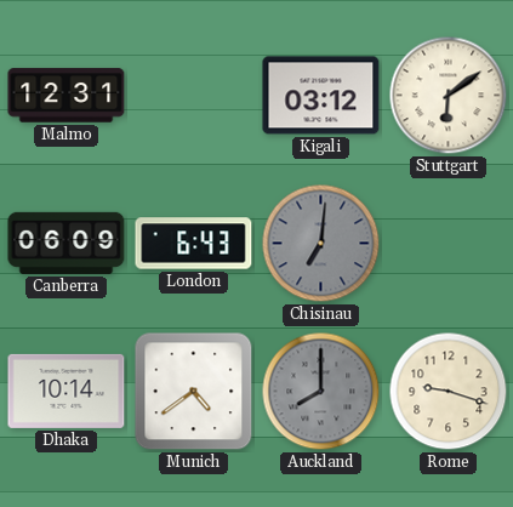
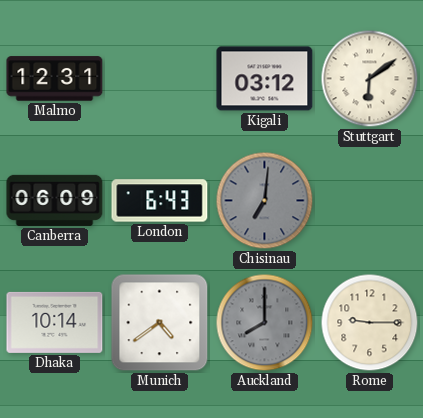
Rome: 9:18 -> 9:15 (370, 323)
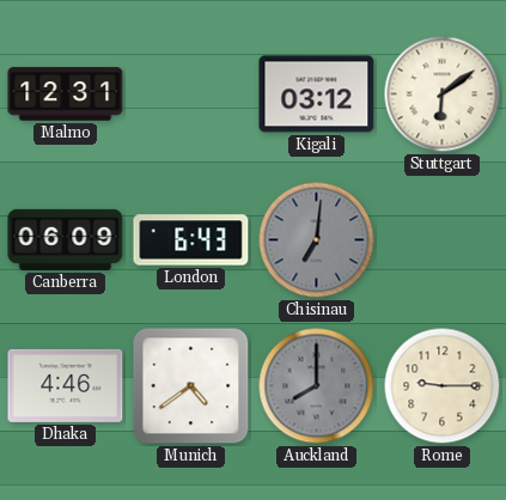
Dhaka: 10:14 -> 4:46 (66, 385)
